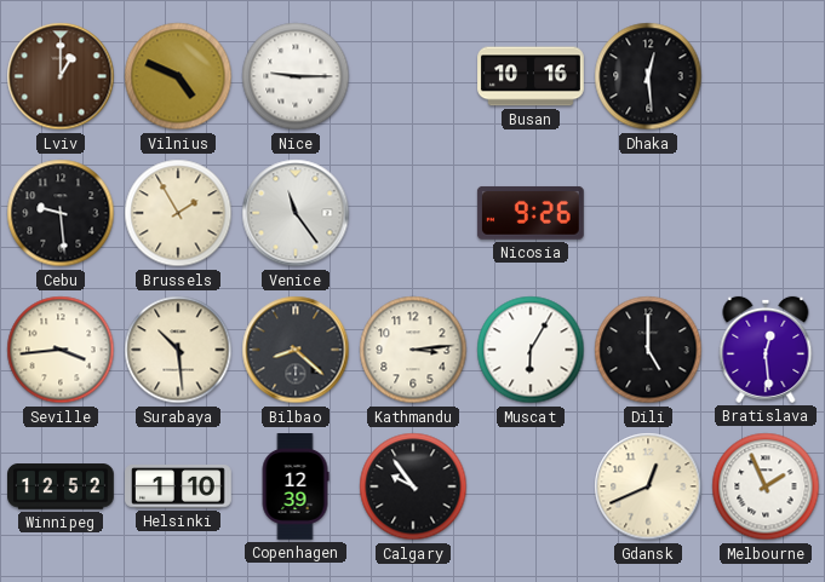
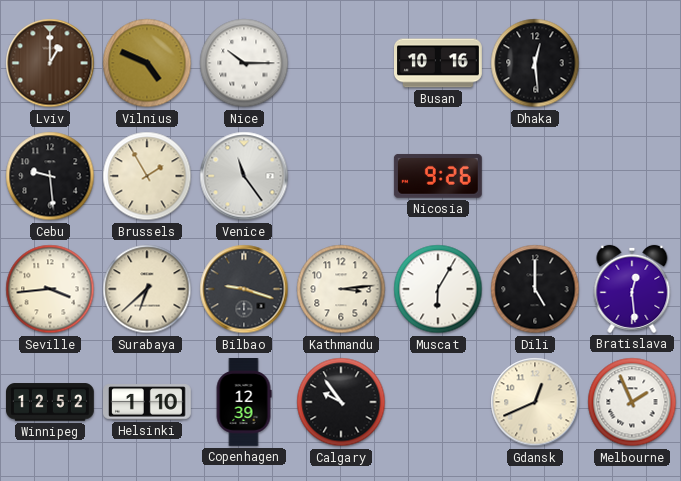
Nice: 9:15 -> 10:15 (244, 63)
Surabaya: 10:29 -> 6:38 (147, 289)
Bilbao: 8:22 -> 9:18 (244, 289)
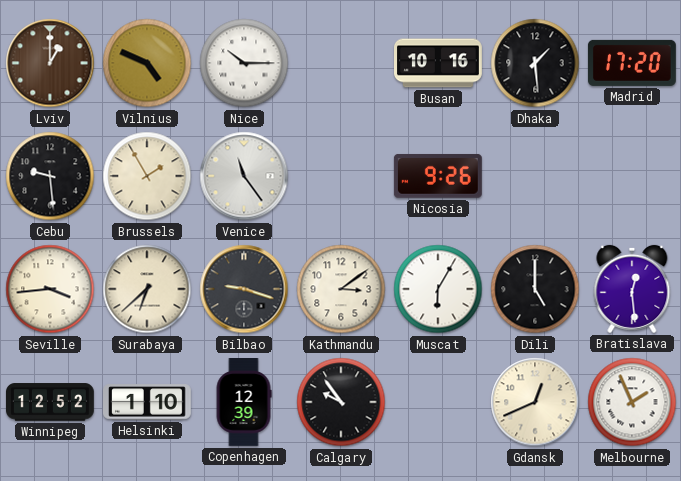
Dhaka: 12:29 -> 1:29 (535, 63)
Madrid: none -> 17:20 (632, 63)
Kathmandu: 3:14 -> 3:09 (341, 289)
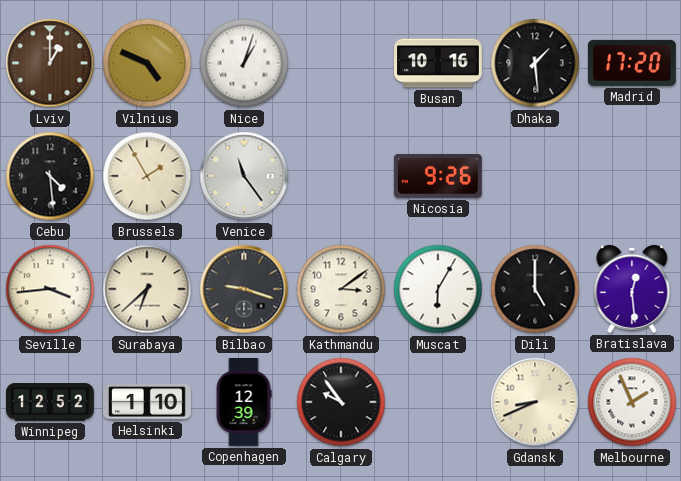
Nice: 10:15 -> 1:03 (244, 63)
Cebu: 9:29 -> 4:29 (50, 176)
Gdansk: 12:41 -> 8:41 (535, 402)
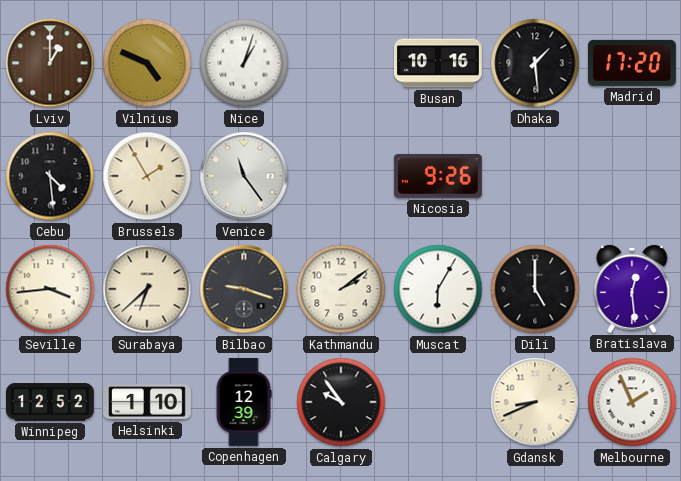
Kathmandu: 3:09 -> 2:09 (341, 289)
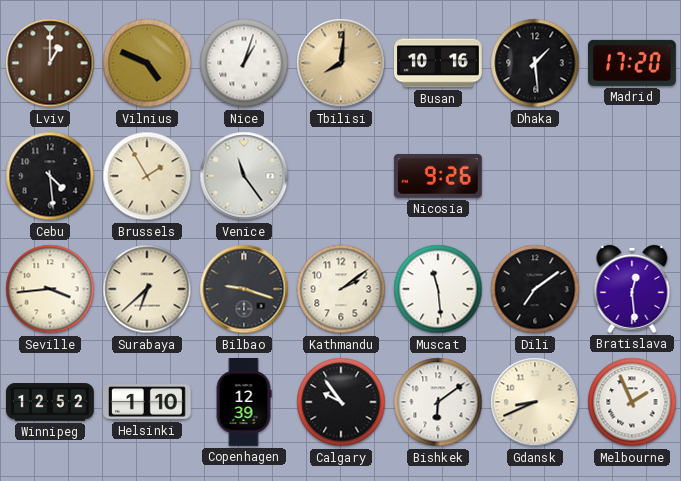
Tbilisi: none -> 8:01 (341, 63)
Muscat: 6:05 -> 11:29 (438, 289)
Dili: 5:00 -> 7:09 (535, 289)
Bishkek: none -> 6:09 (438, 402)
